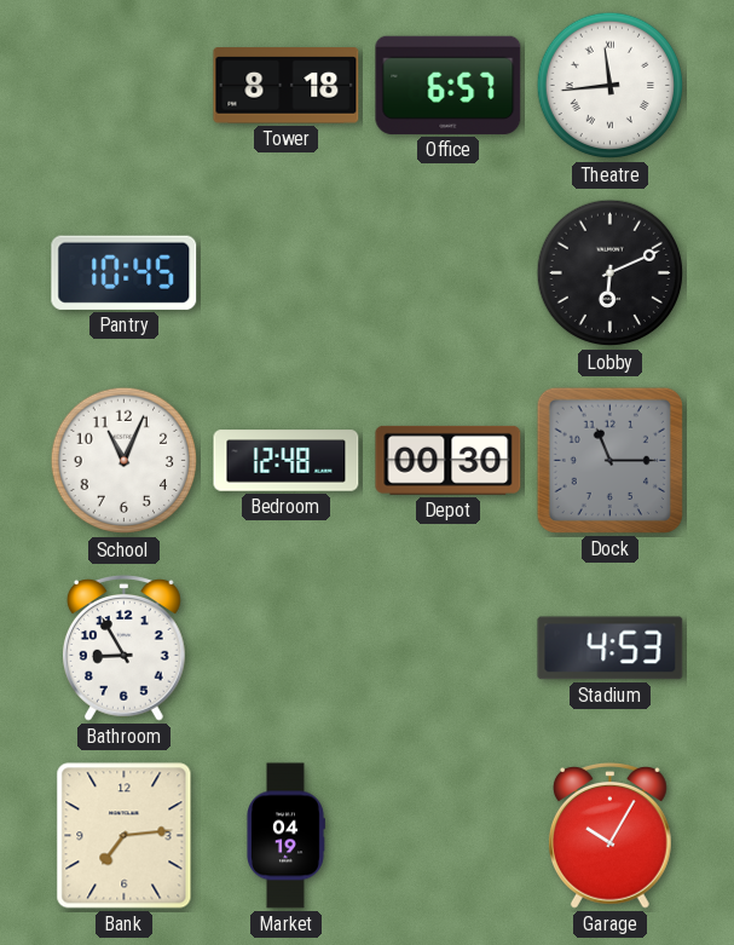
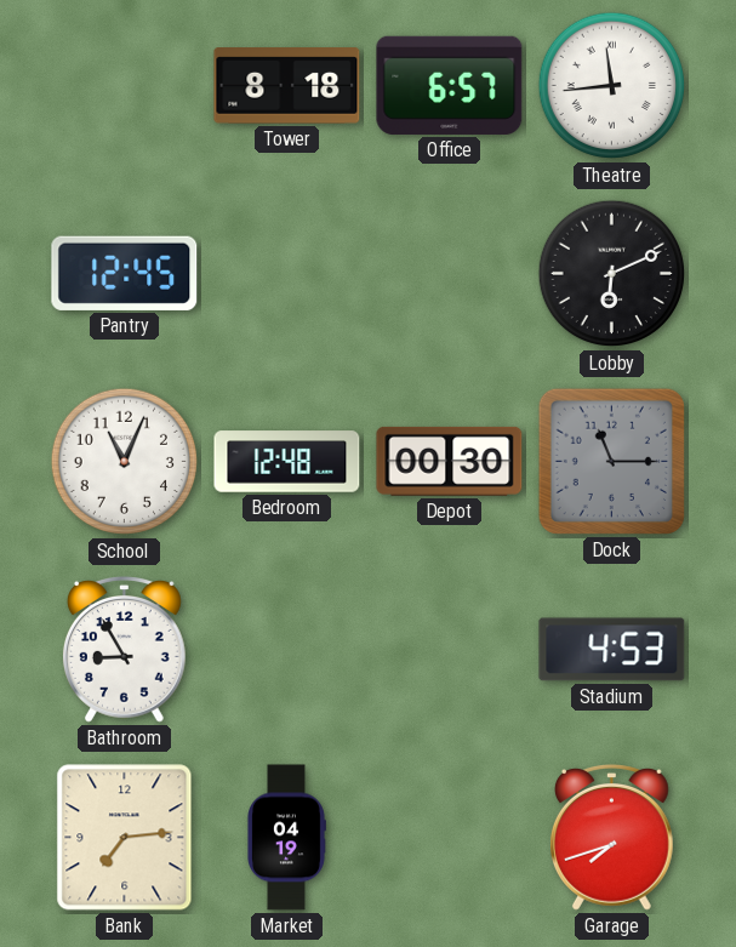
Pantry: 10:45 -> 12:45 (125, 273)
Garage: 10:05 -> 7:42 (611, 838)
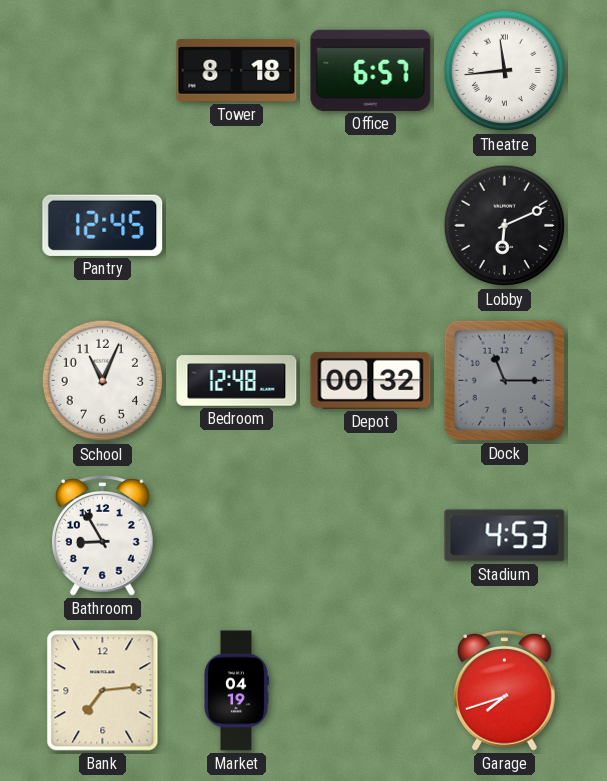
Depot: 00:30 -> 00:32 (371, 380)
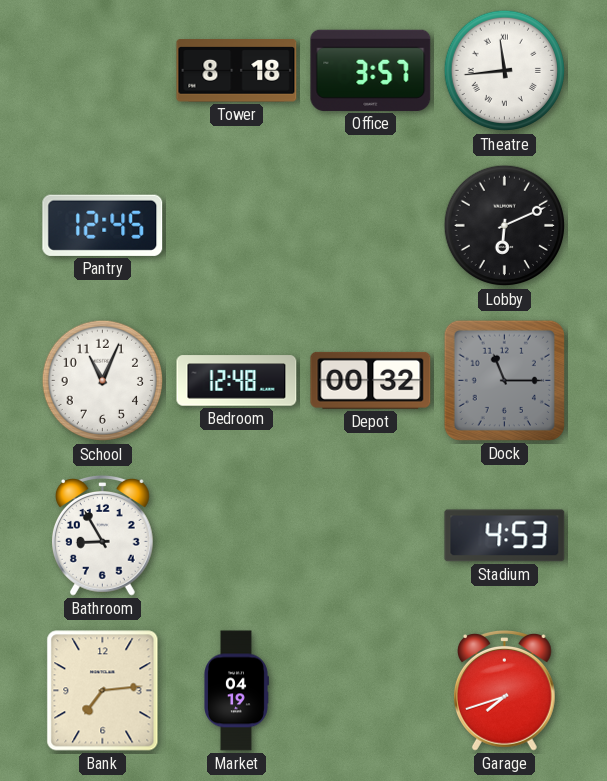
Office: 6:57 -> 3:57 (371, 70)
